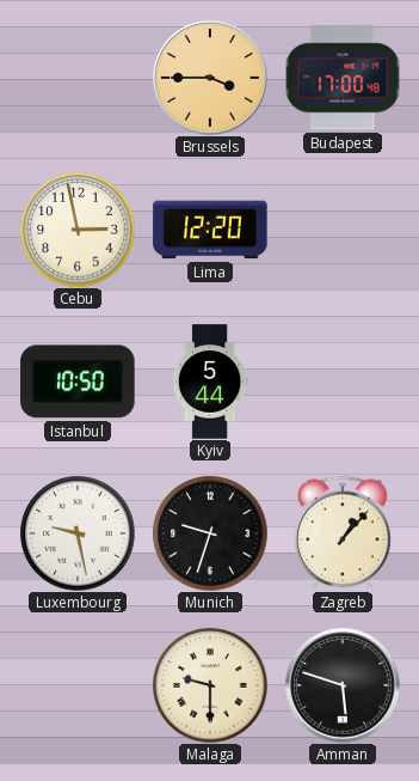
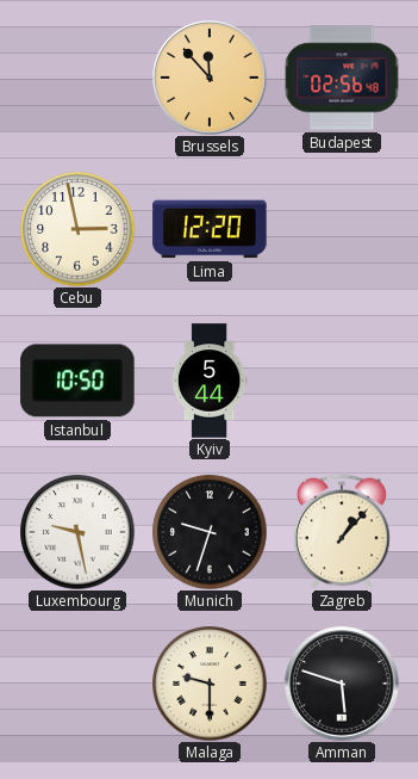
Brussels: 3:45 -> 11:53 (210, 78)
Budapest: 17:00 -> 02:56 (342, 78)
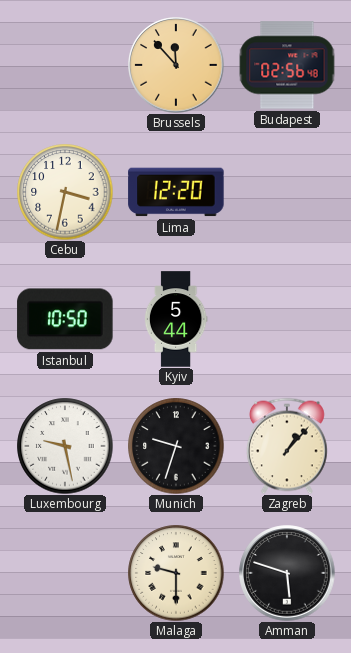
Cebu: 2:58 -> 3:32 (65, 192)
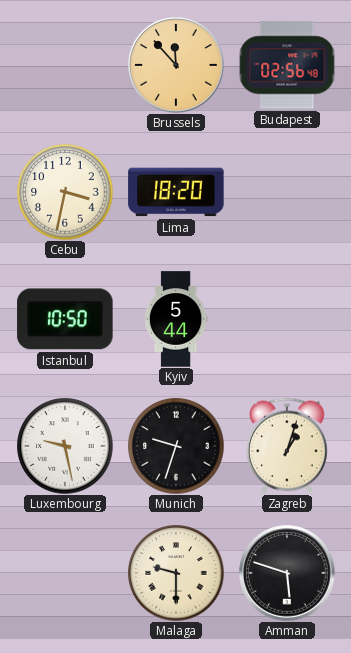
Lima: 12:20 -> 18:20 (176, 192)
Zagreb: 1:07 -> 1:03 (287, 446)
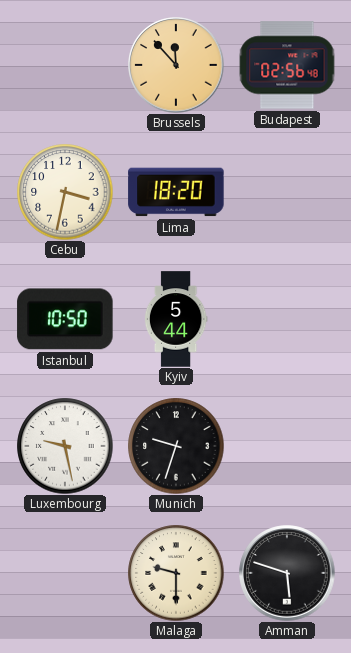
Zagreb: 1:03 -> none (287, 446)
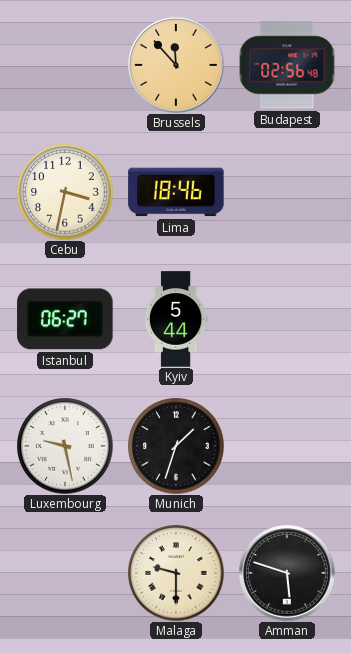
Lima: 18:20 -> 18:46 (176, 192)
Istanbul: 10:50 -> 06:27 (65, 319)
Munich: 9:33 -> 1:33 (176, 446)
